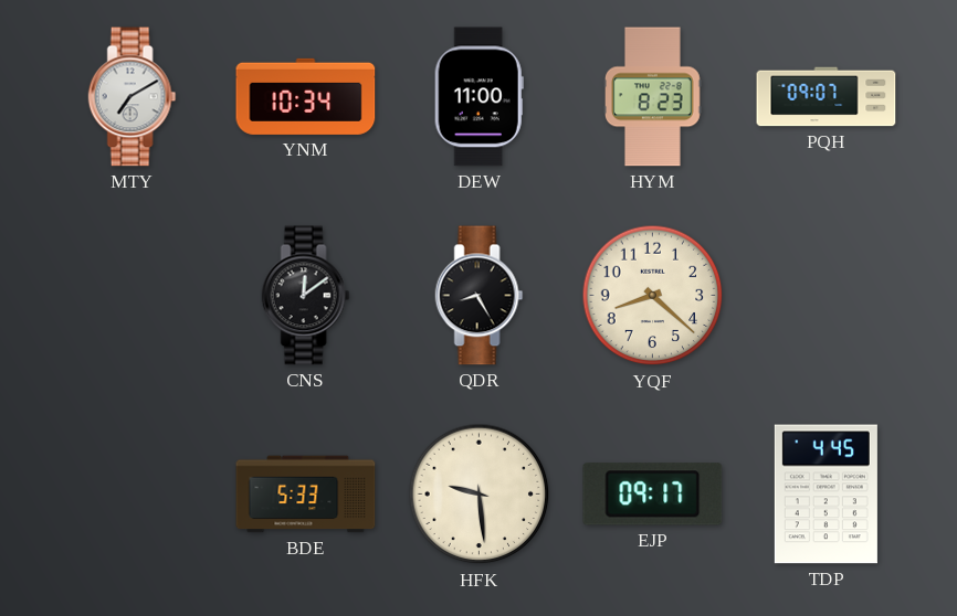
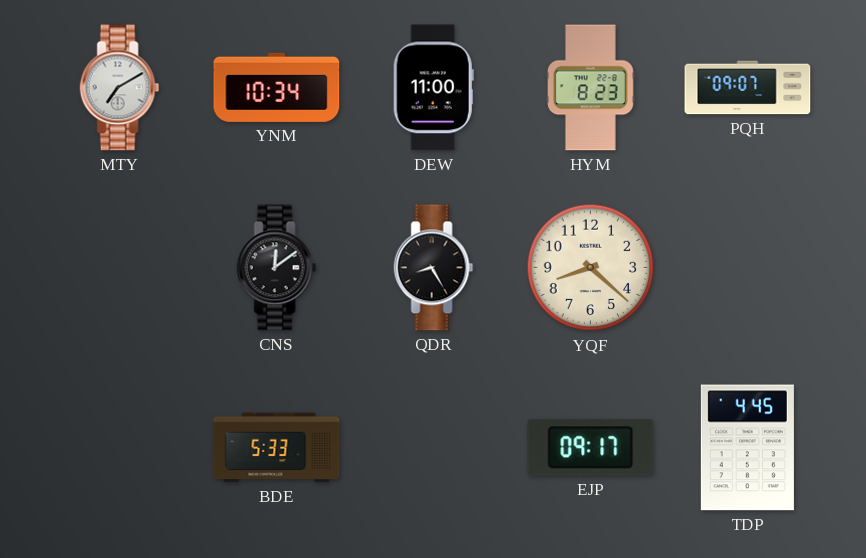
HFK: 9:29 -> none (480, 495)
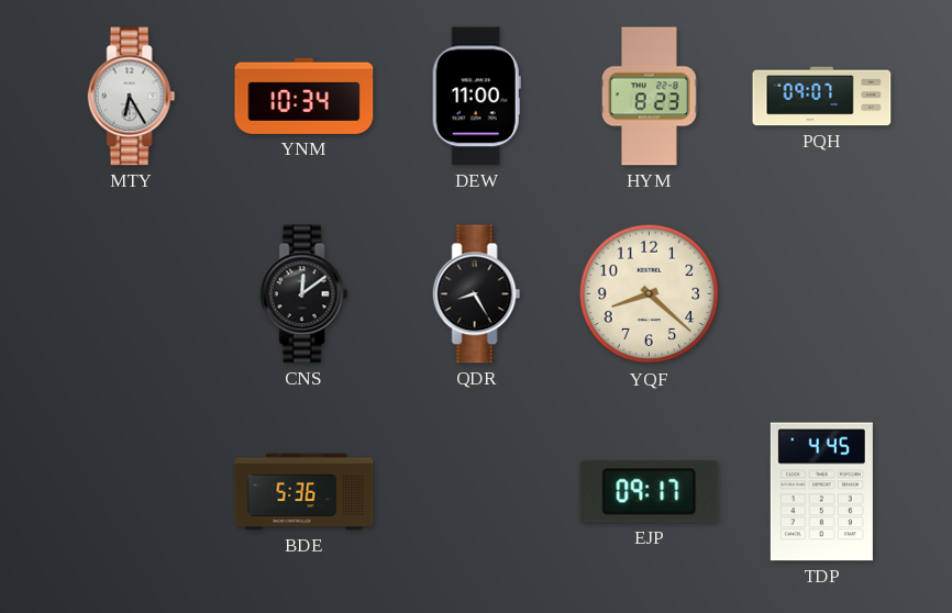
MTY: 7:10 -> 6:25 (132, 97)
BDE: 5:33 -> 5:36 (305, 492)
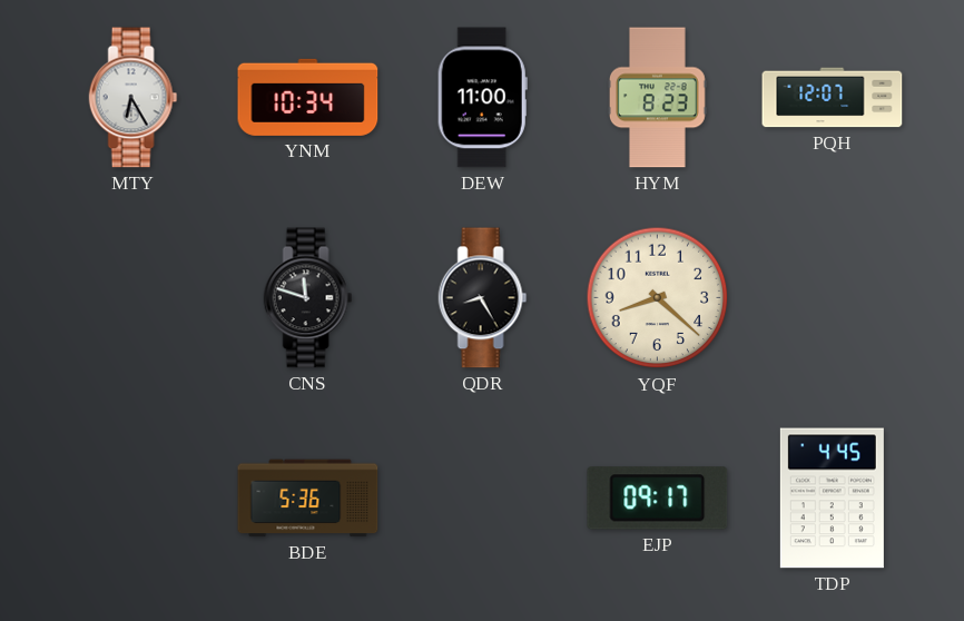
PQH: 09:07 -> 12:07 (833, 98)
CNS: 12:09 -> 11:48 (308, 298)
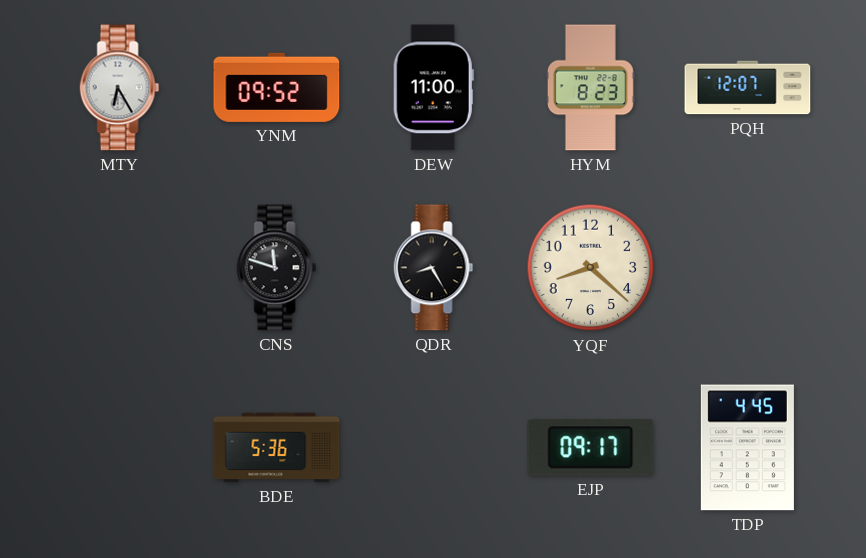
YNM: 10:34 -> 09:52 (277, 87)
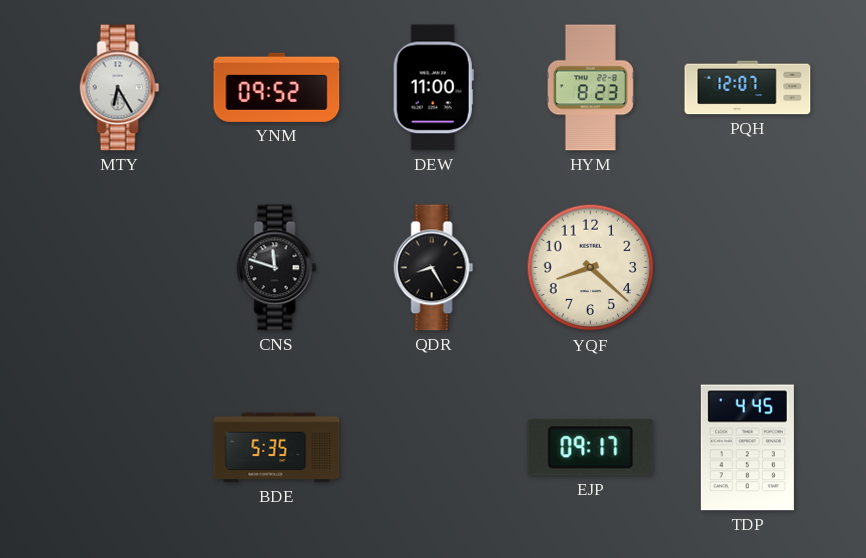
BDE: 5:36 -> 5:35 (277, 448)
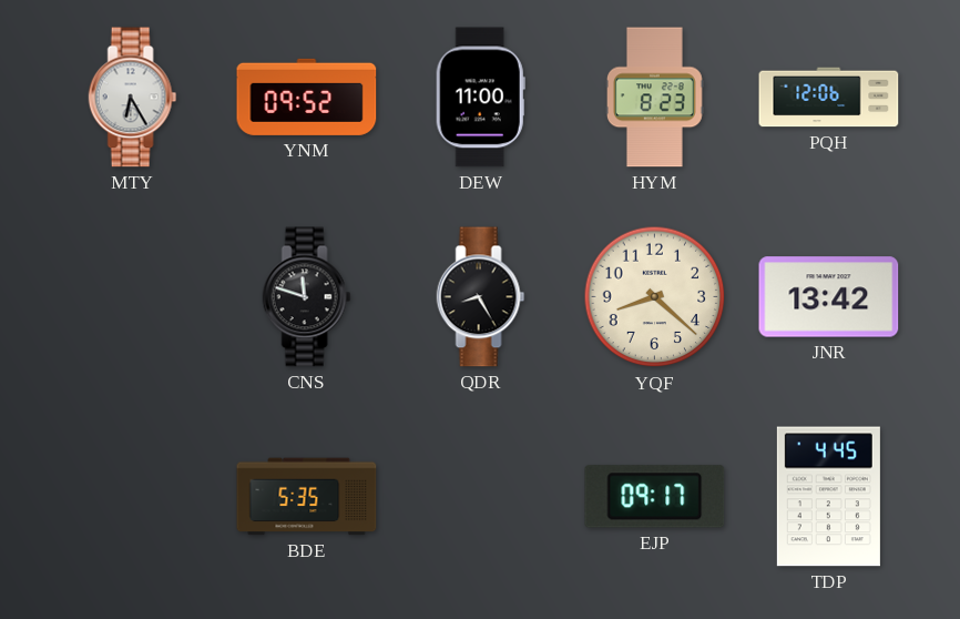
PQH: 12:07 -> 12:06 (829, 98)
JNR: none -> 13:42 (829, 297)
